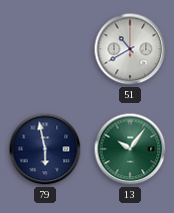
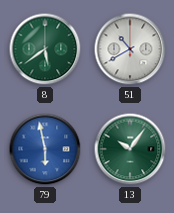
8: none -> 5:39 (45, 49)
79 dial: navy -> blue (45, 149)
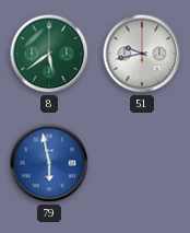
51: 10:40 -> 9:43 (142, 54)
13: 10:06 -> none (130, 149)
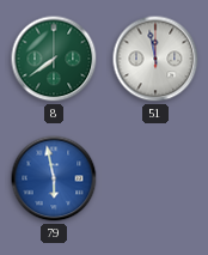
8: 5:39 -> 7:39 (54, 59)
51: 9:43 -> 11:58 (155, 59)
